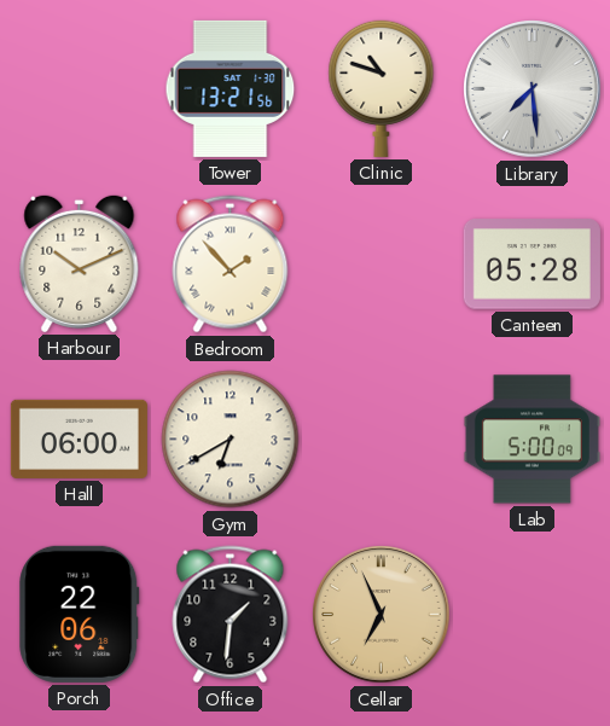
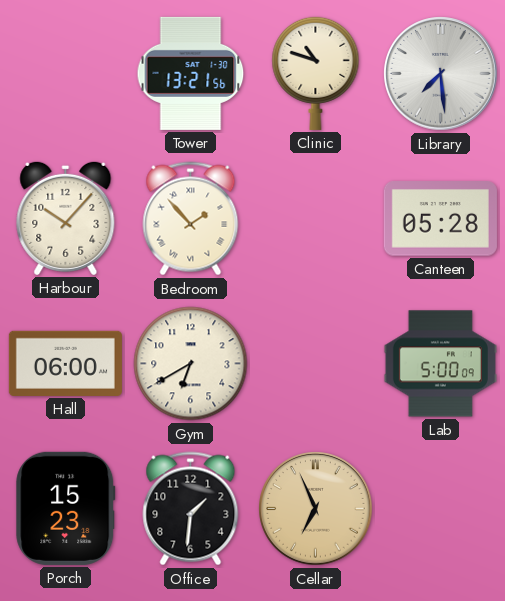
Harbour: 10:11 -> 10:07 (66, 218)
Porch: 22:06 -> 15:23 (66, 508)
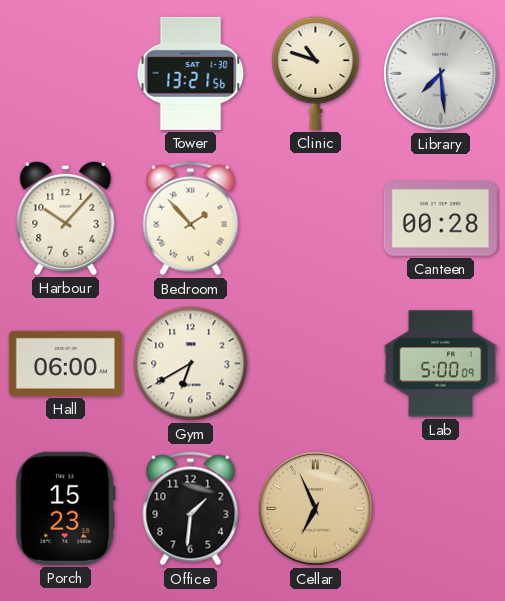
Canteen: 05:28 -> 00:28 (440, 219)
